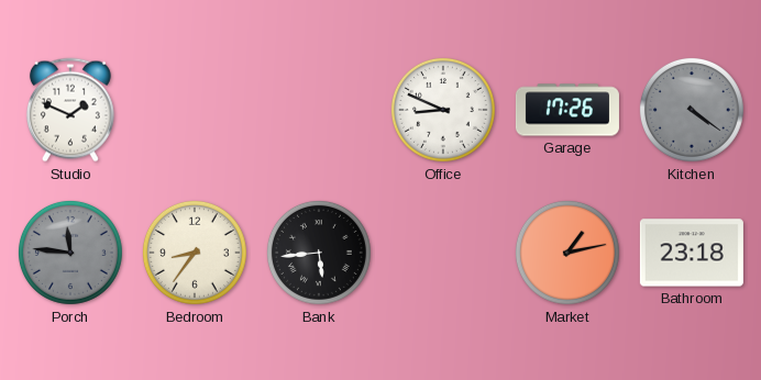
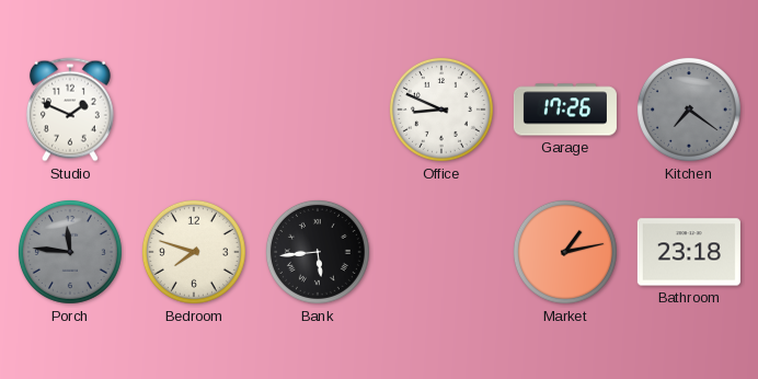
Kitchen: 4:21 -> 7:21 (689, 110)
Bedroom: 8:36 -> 7:48 (194, 252)
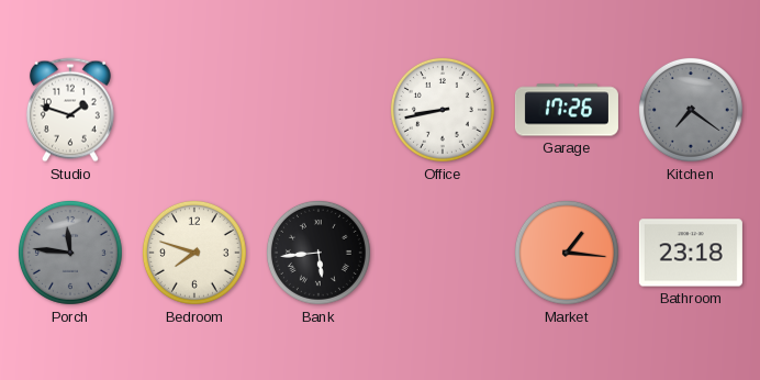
Studio: 1:49 -> 1:48 (70, 110)
Office: 8:49 -> 8:43 (443, 110)
Market: 1:13 -> 1:16 (567, 253)
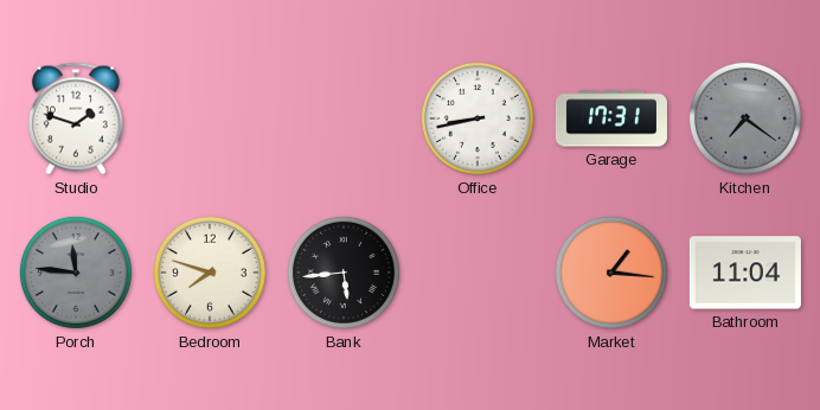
Garage: 17:26 -> 17:31 (611, 118)
Bathroom: 23:18 -> 11:04 (745, 273)
